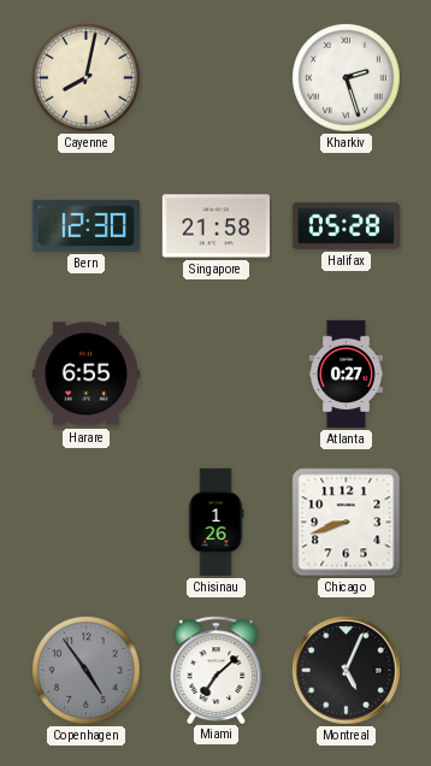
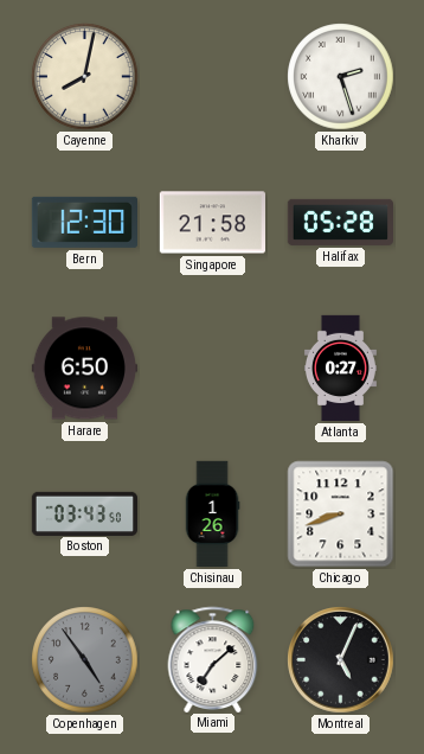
Harare: 6:55 -> 6:50 (84, 369)
Boston: none -> 03:43 (84, 513)
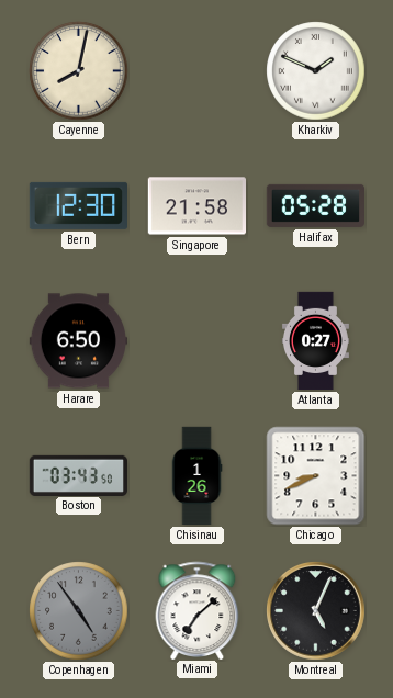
Kharkiv: 2:27 -> 1:49 (316, 71)
Chicago: 8:42 -> 8:41 (316, 476)
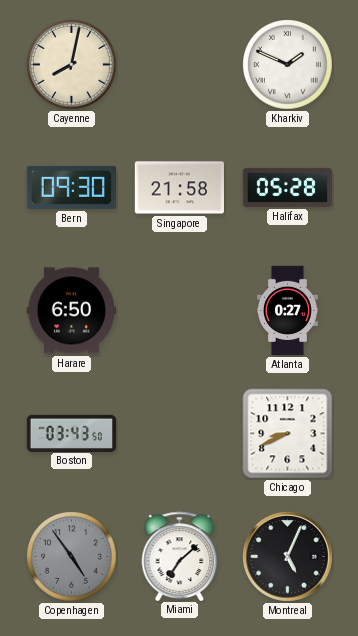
Bern: 12:30 -> 09:30 (71, 187)
Chisinau: 1:26 -> none (196, 476)
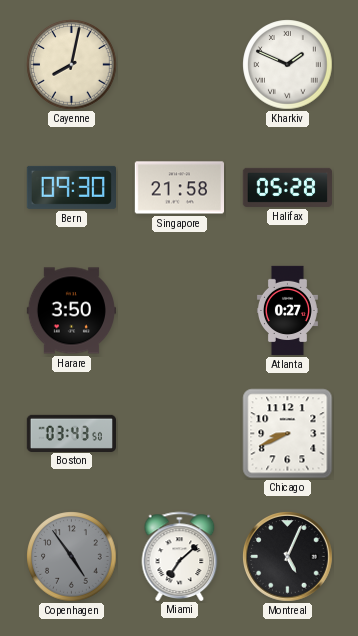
Harare: 6:50 -> 3:50 (71, 311)
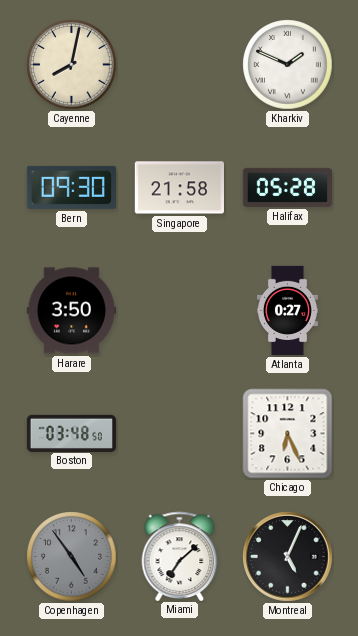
Boston: 03:43 -> 03:48 (71, 433)
Chicago: 8:41 -> 6:26 (288, 434)
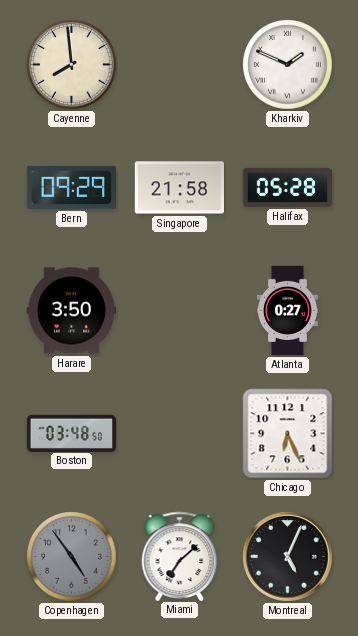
Cayenne: 8:02 -> 7:59 (72, 65)
Bern: 09:30 -> 09:29 (71, 187)
